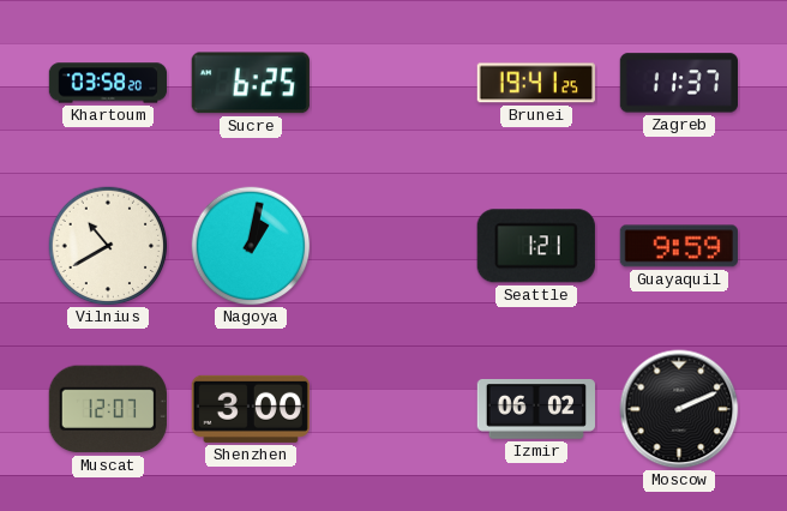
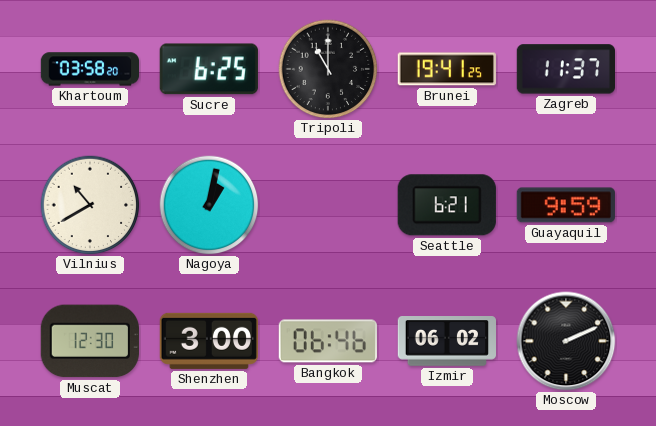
Tripoli: none -> 11:00 (328, 69)
Seattle: 1:21 -> 6:21 (447, 205)
Muscat: 12:07 -> 12:30 (90, 341)
Bangkok: none -> 06:46 (328, 341)
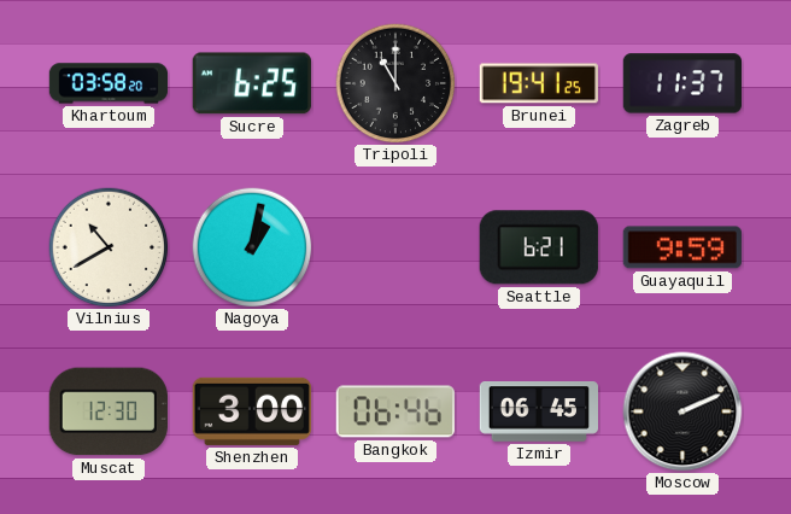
Izmir: 06:02 -> 06:45 (539, 413)
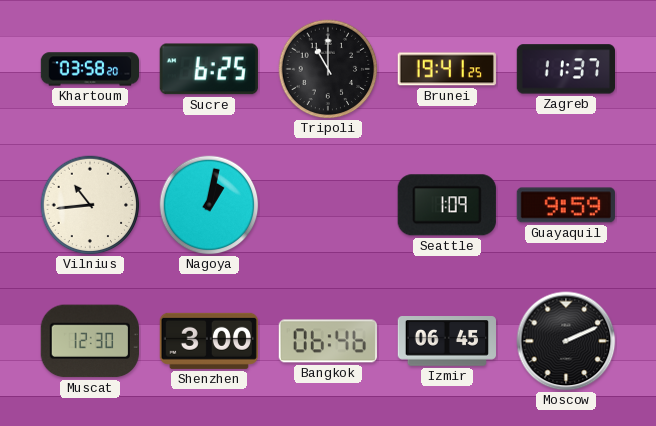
Vilnius: 10:40 -> 10:44 (90, 205)
Seattle: 6:21 -> 1:09 (447, 205)
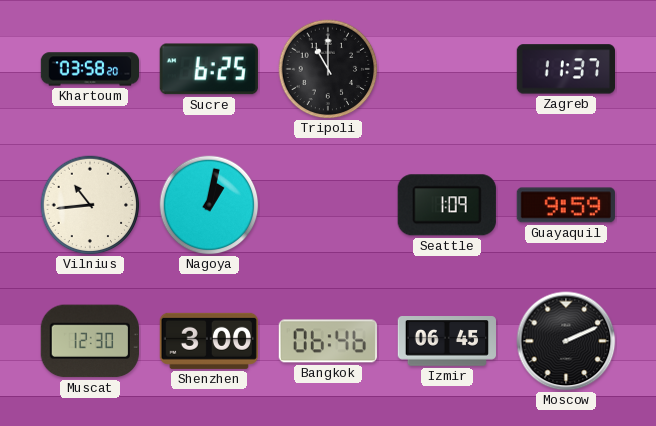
Brunei: 19:41 -> none (447, 69)
